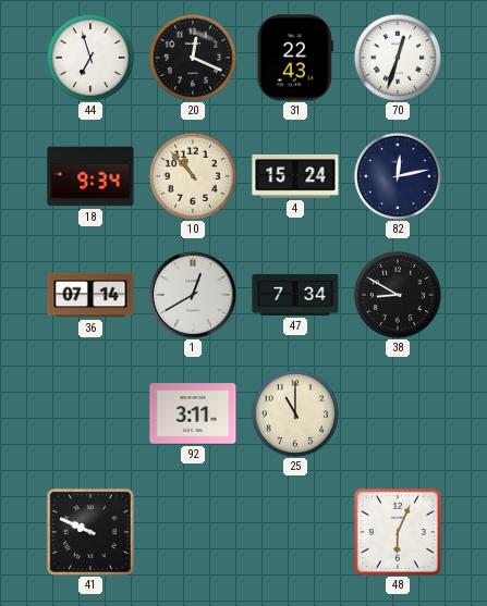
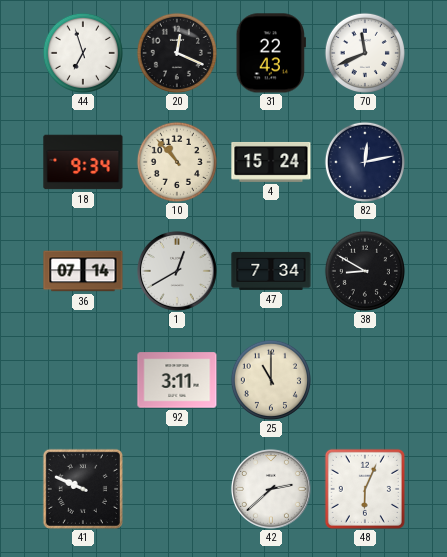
70: 12:33 -> 11:41 (365, 53)
42: none -> 2:38 (271, 489)
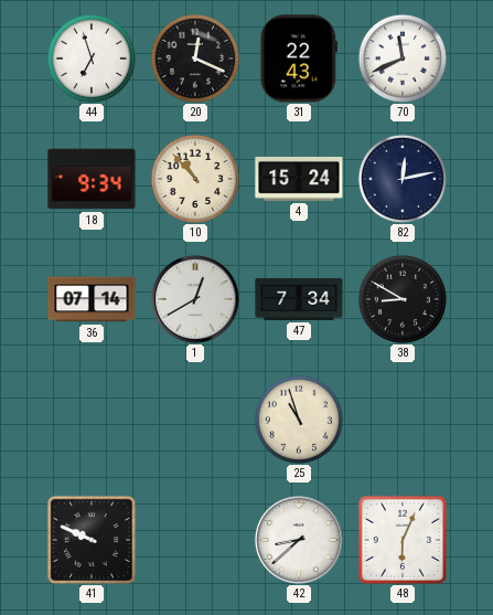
92: 3:11 -> none (177, 380)
25: 11:00 -> 10:57 (299, 420)
42: 2:38 -> 8:38 (299, 540)
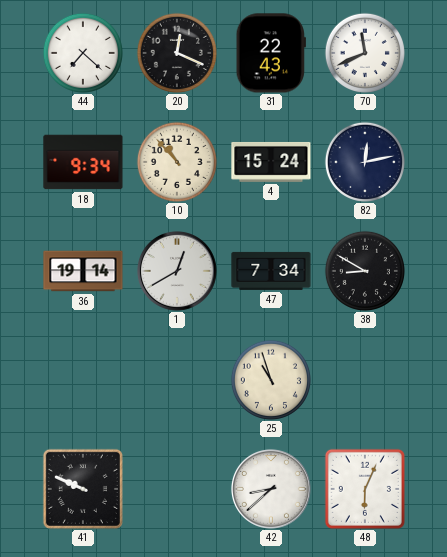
44: 6:57 -> 7:22 (83, 53)
36: 07:14 -> 19:14 (83, 271)
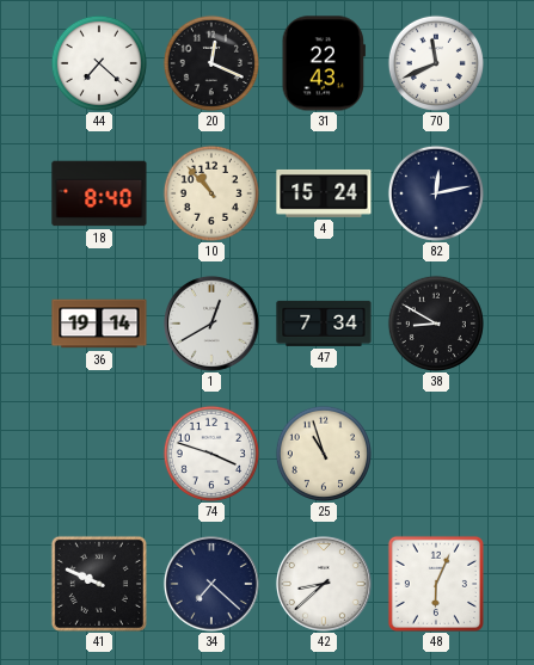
18: 9:34 -> 8:40 (99, 193)
74: none -> 3:48 (211, 454)
34: none -> 7:22 (211, 584)
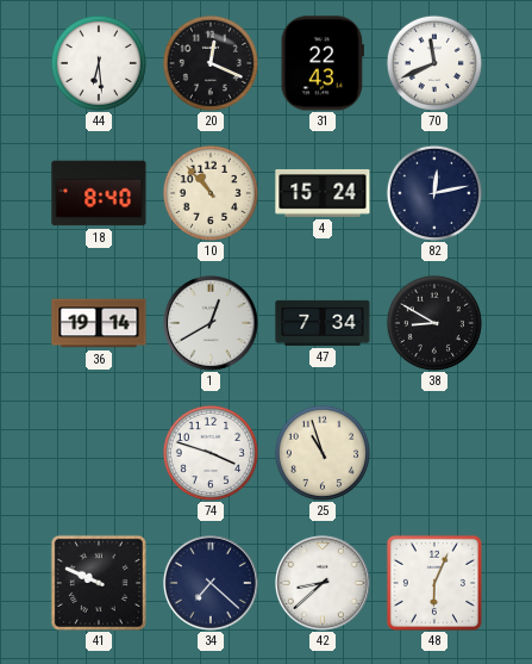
44: 7:22 -> 6:29 (99, 63)
